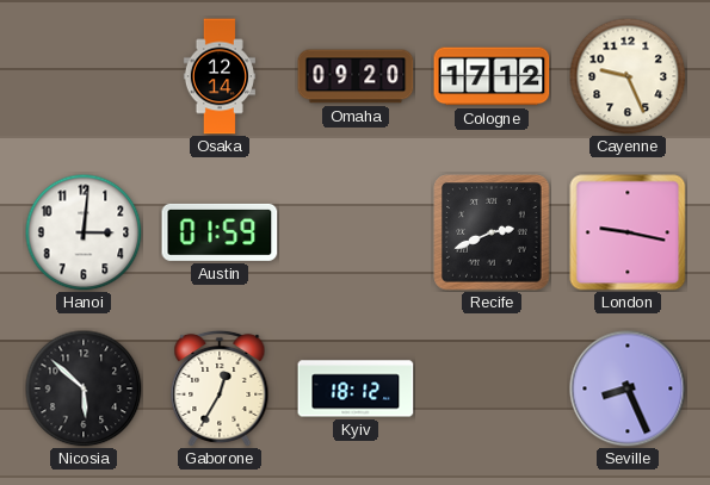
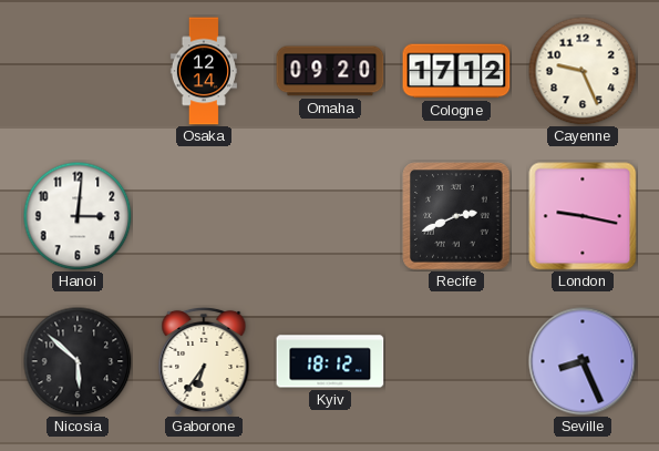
Austin: 01:59 -> none (220, 232)
Gaborone: 12:35 -> 6:36 (204, 360)
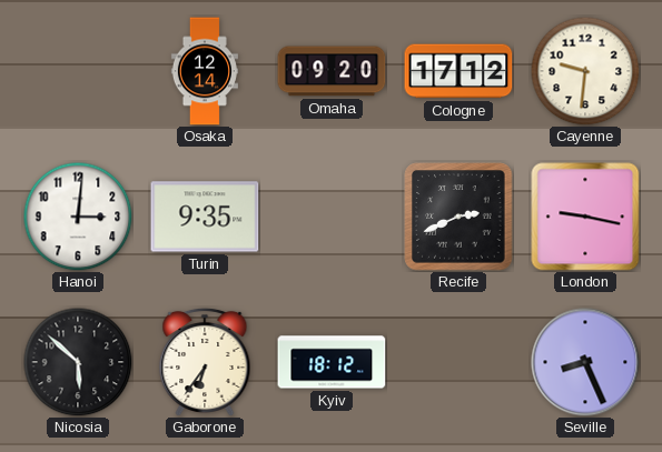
Cayenne: 9:26 -> 9:31 (585, 71)
Turin: none -> 9:35 (205, 217)
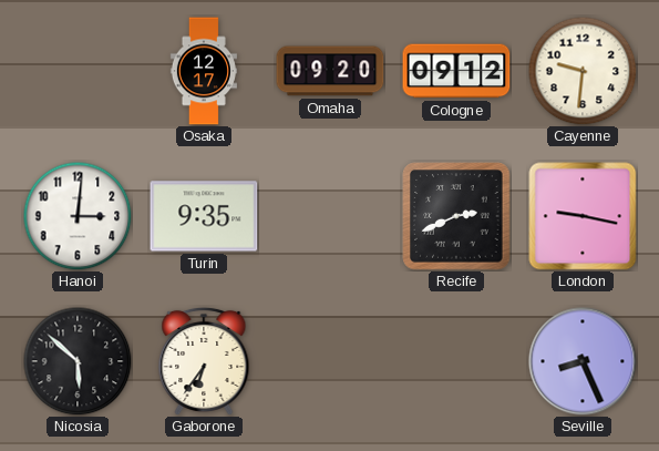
Osaka: 12:14 -> 12:17 (204, 71)
Cologne: 17:12 -> 09:12 (456, 71)
Kyiv: 18:12 -> none (332, 362)
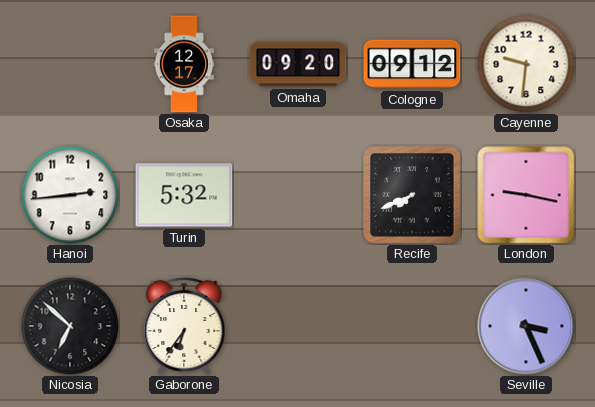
Hanoi: 3:01 -> 2:44 (70, 195)
Turin: 9:35 -> 5:32 (184, 195)
Recife: 2:41 -> 7:41 (412, 195)
Nicosia: 5:52 -> 6:52 (70, 326)
Seville: 8:26 -> 3:26 (526, 326)
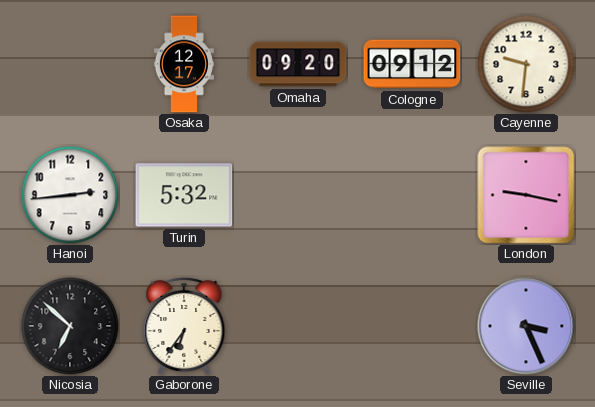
Recife: 7:41 -> none (412, 195)
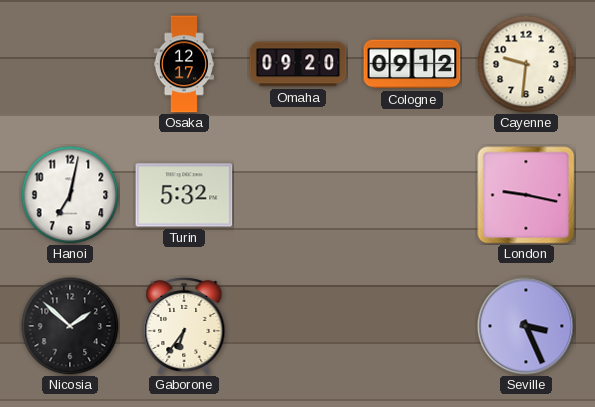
Hanoi: 2:44 -> 7:02 (70, 195)
Nicosia: 6:52 -> 1:52 (70, 326)
